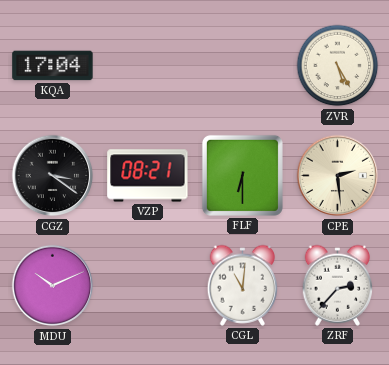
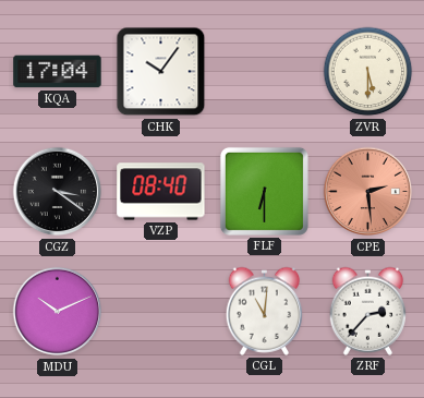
CHK: none -> 10:06 (161, 72)
ZVR: 5:25 -> 5:30 (368, 72)
VZP: 08:21 -> 08:40 (161, 192)
CPE dial: cream -> salmon (368, 192)
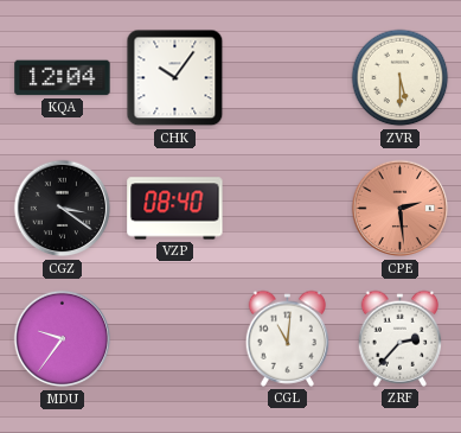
KQA: 17:04 -> 12:04 (63, 78)
FLF: 6:30 -> none (264, 191)
MDU: 10:11 -> 9:36 (63, 339)
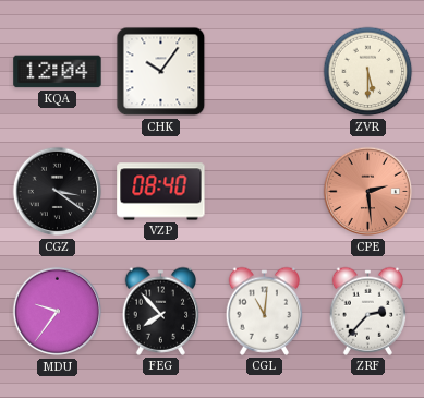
FEG: none -> 7:53 (161, 311)
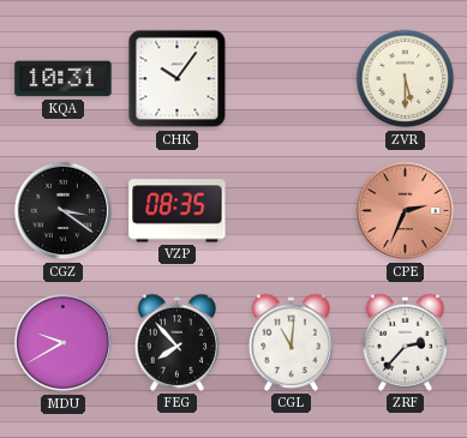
KQA: 12:04 -> 10:31 (64, 79)
VZP: 08:40 -> 08:35 (178, 211)
CPE: 2:29 -> 2:34 (406, 211)
MDU: 9:36 -> 9:40 (64, 343)
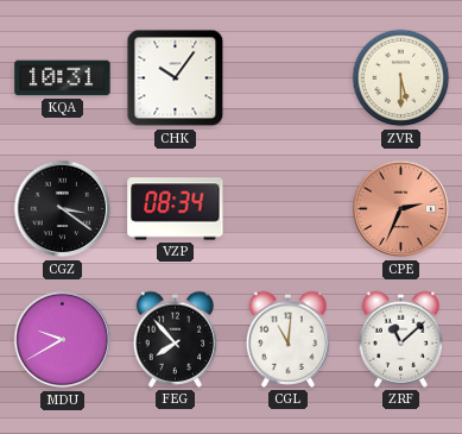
VZP: 08:35 -> 08:34 (176, 209)
ZRF: 2:37 -> 11:08 (401, 339)
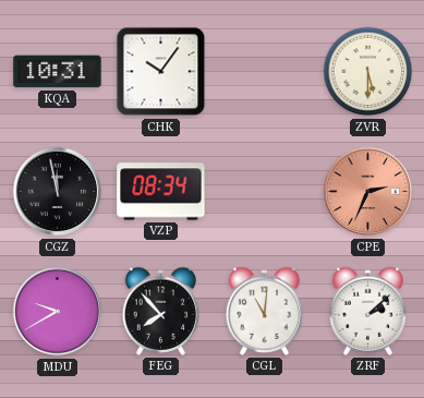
CGZ: 3:21 -> 11:58 (58, 192)
ZRF: 11:08 -> 2:08 (368, 311)
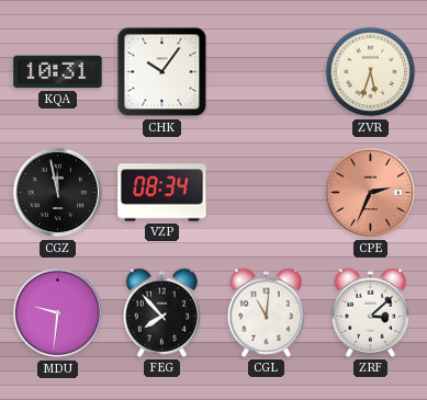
ZVR: 5:30 -> 5:33 (371, 72)
MDU: 9:40 -> 9:31 (58, 313)
ZRF: 2:08 -> 3:08 (371, 312)
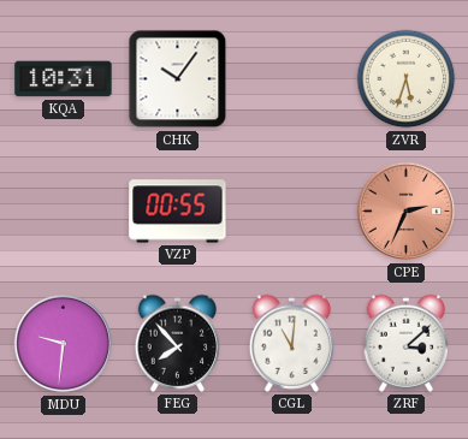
CGZ: 11:58 -> none (58, 193)
VZP: 08:34 -> 00:55 (178, 212)
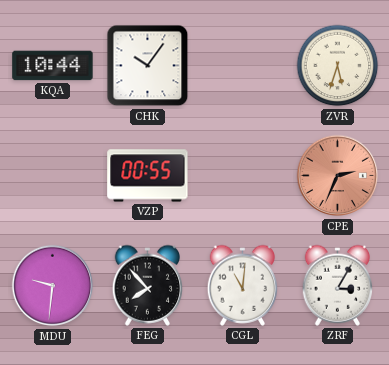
KQA: 10:31 -> 10:44 (53, 66)
ZRF: 3:08 -> 3:05 (338, 285)
